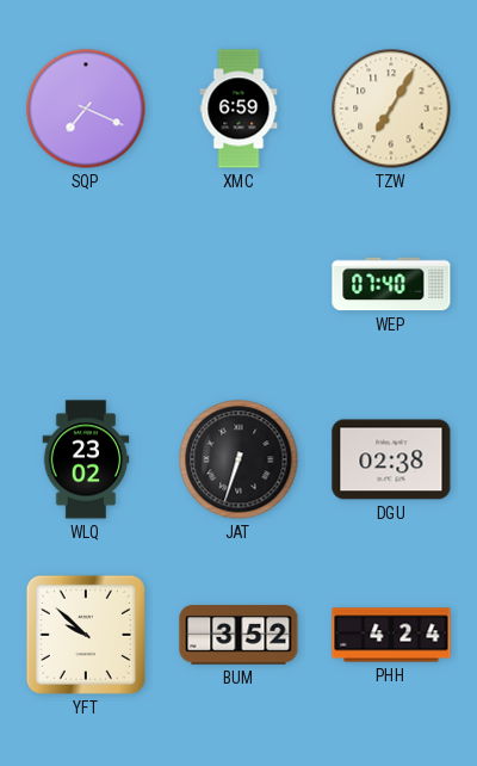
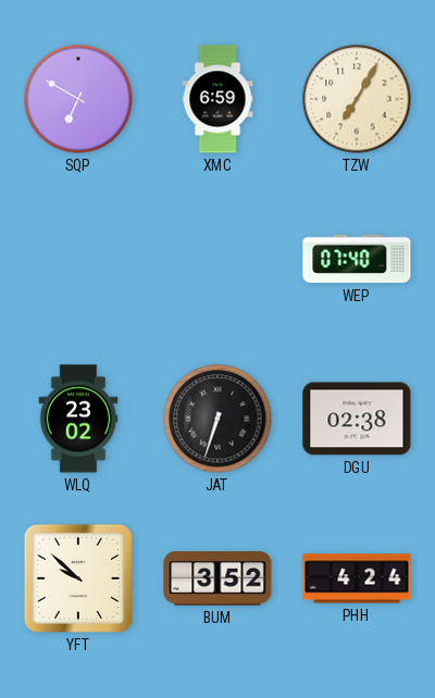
SQP: 7:19 -> 6:50 (78, 99)
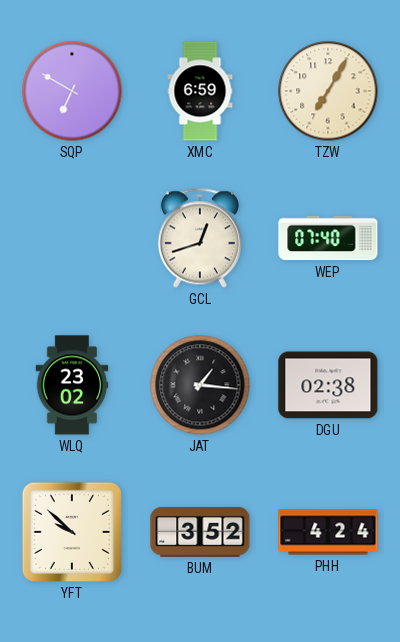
GCL: none -> 12:42 (200, 238)
JAT: 6:33 -> 1:16 (200, 385)
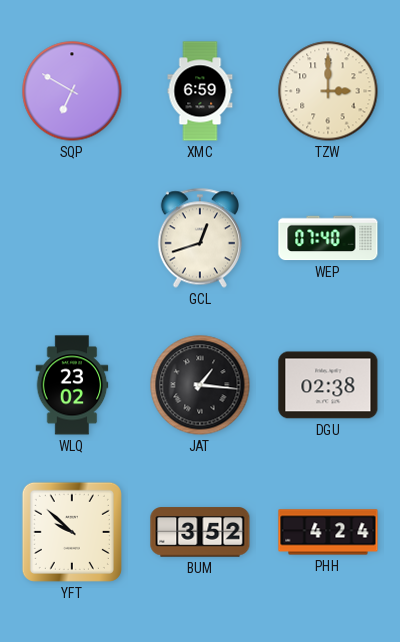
TZW: 7:05 -> 3:00 (328, 91)
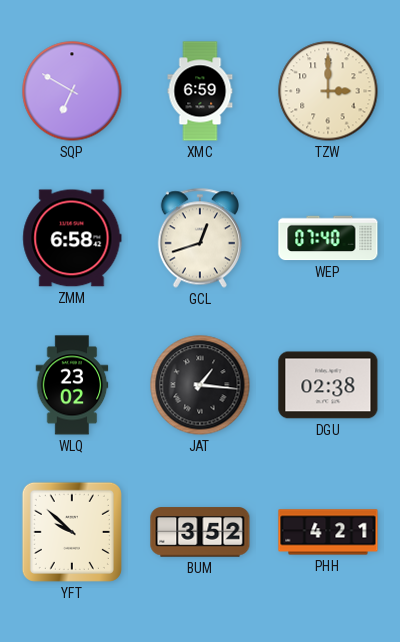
ZMM: none -> 6:58 (72, 238)
PHH: 4:24 -> 4:21 (328, 532)
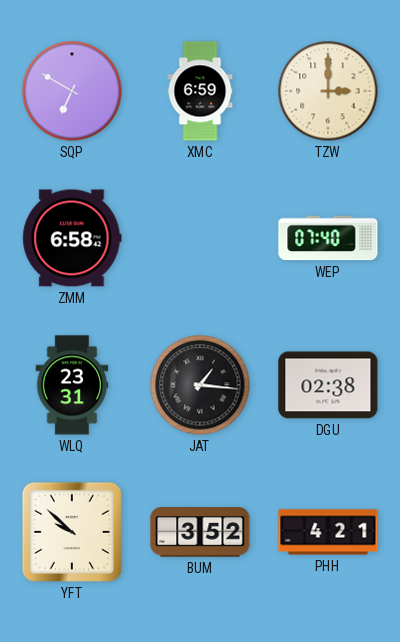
GCL: 12:42 -> none (200, 238)
WLQ: 23:02 -> 23:31 (72, 385)
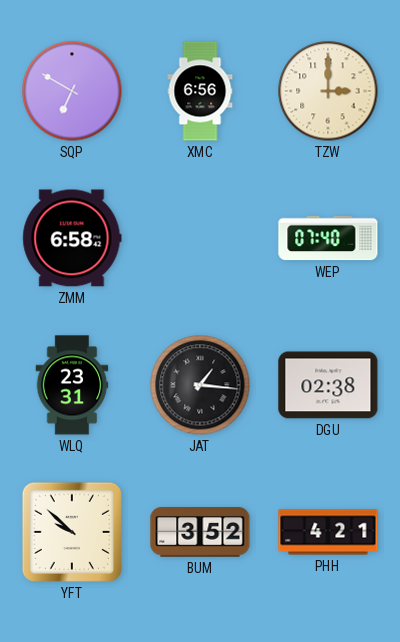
XMC: 6:59 -> 6:56 (200, 91)
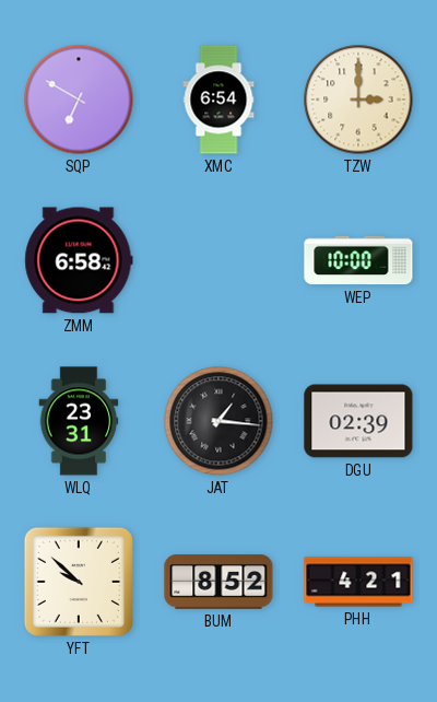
XMC: 6:56 -> 6:54 (218, 100)
WEP: 07:40 -> 10:00 (358, 260)
DGU: 02:38 -> 02:39 (358, 421)
BUM: 3:52 -> 8:52 (218, 582)
